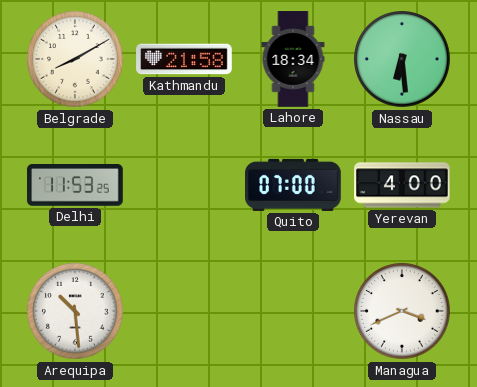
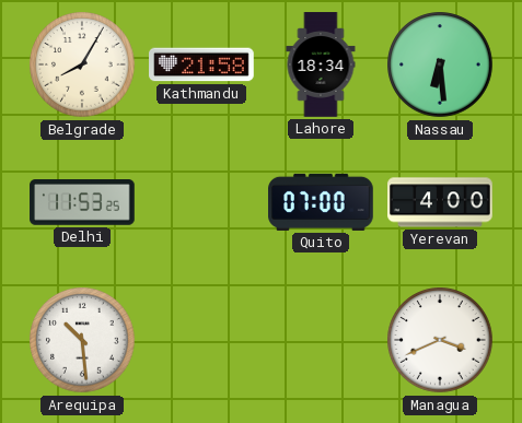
Belgrade: 8:10 -> 8:05 (82, 64)
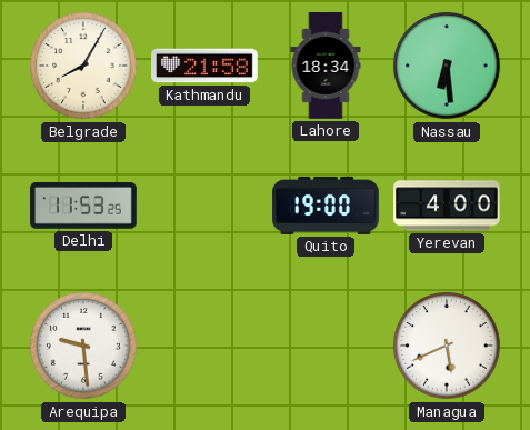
Quito: 07:00 -> 19:00 (326, 206)
Arequipa: 10:29 -> 9:29 (83, 346)
Managua: 3:41 -> 5:41 (447, 346)
